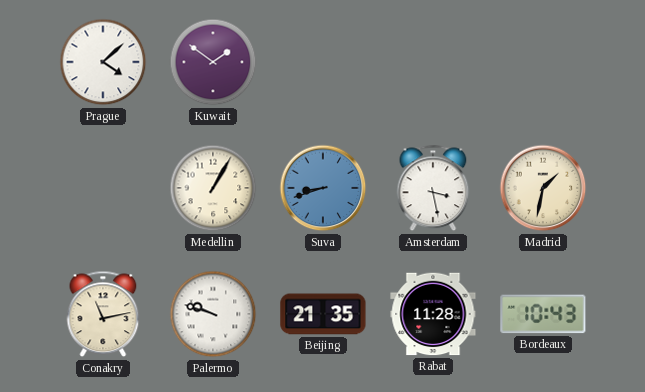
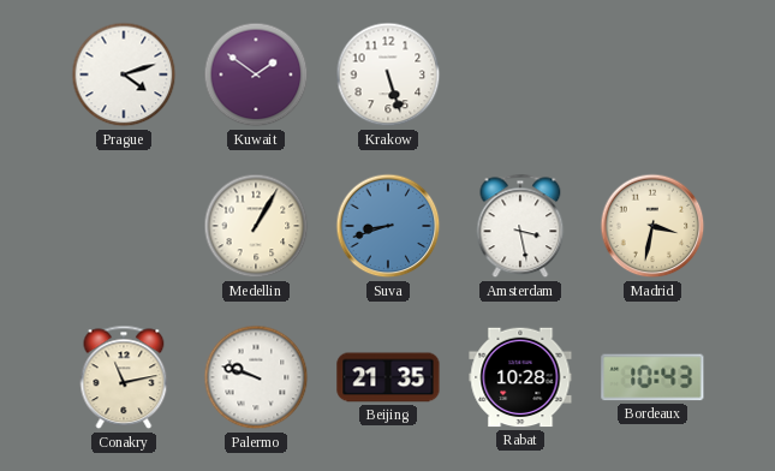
Prague: 4:08 -> 4:12 (124, 74)
Krakow: none -> 5:27 (388, 74)
Madrid: 1:32 -> 3:32 (652, 226)
Rabat: 11:28 -> 10:28 (520, 377)
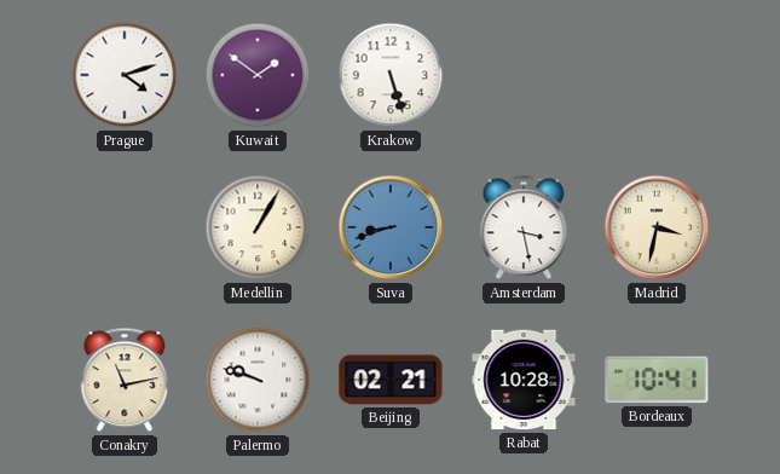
Beijing: 21:35 -> 02:21 (391, 380)
Bordeaux: 10:43 -> 10:41 (657, 380)
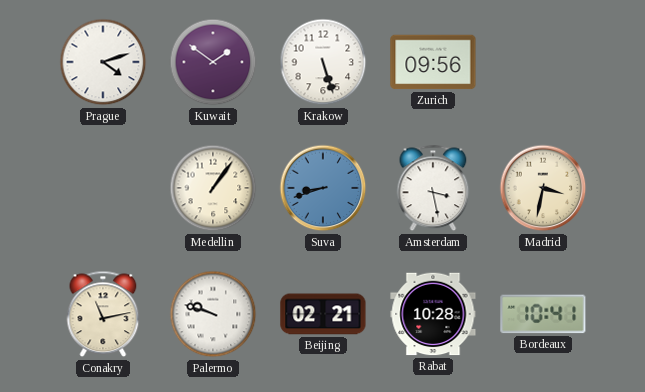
Zurich: none -> 09:56 (433, 62)
Medellin: 1:05 -> 1:06 (213, 188)
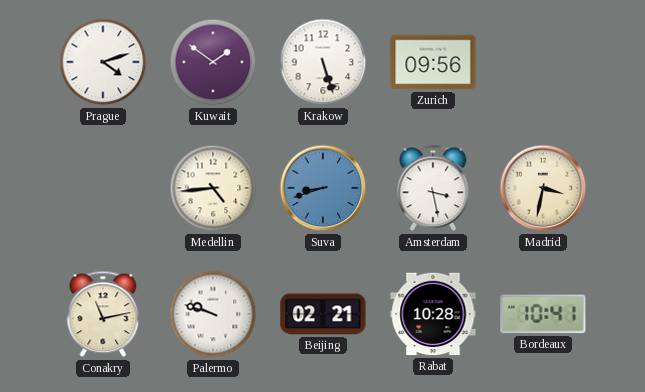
Medellin: 1:06 -> 4:44 (213, 188)
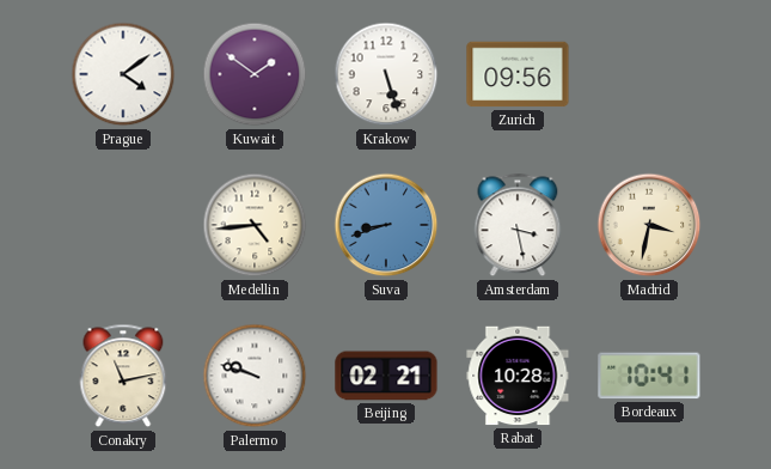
Prague: 4:12 -> 4:09 (123, 74)
